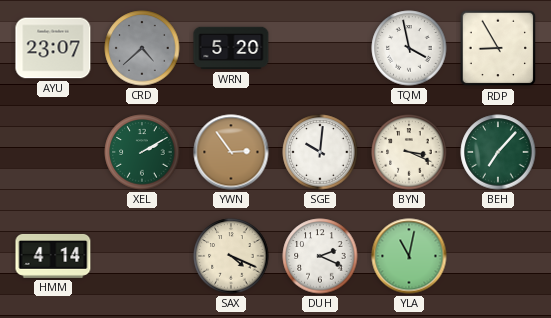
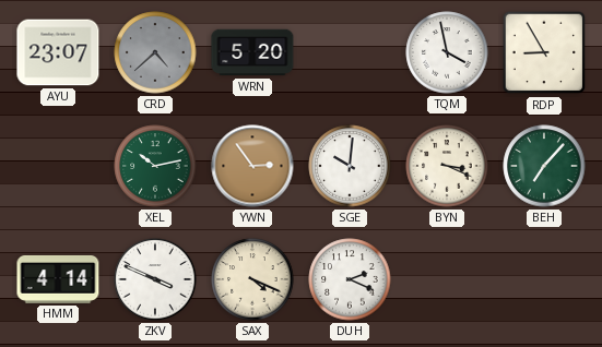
XEL: 2:10 -> 10:13 (155, 166)
ZKV: none -> 3:49 (155, 279)
YLA: 11:02 -> none (409, 256)
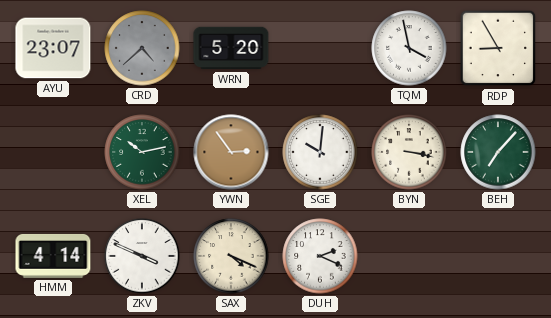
BYN: 3:19 -> 3:17 (409, 152)
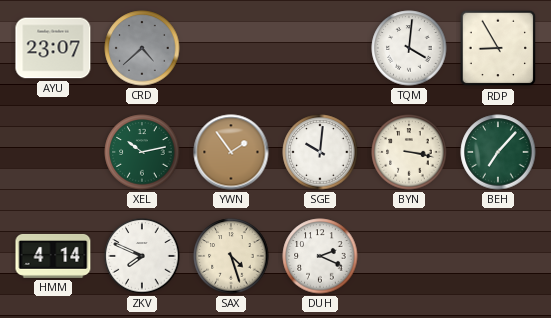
WRN: 5:20 -> none (231, 48)
TQM: 3:58 -> 4:01 (409, 48)
YWN: 2:54 -> 1:54 (231, 152)
ZKV: 3:49 -> 7:49 (142, 256)
SAX: 4:19 -> 4:27 (231, 256)
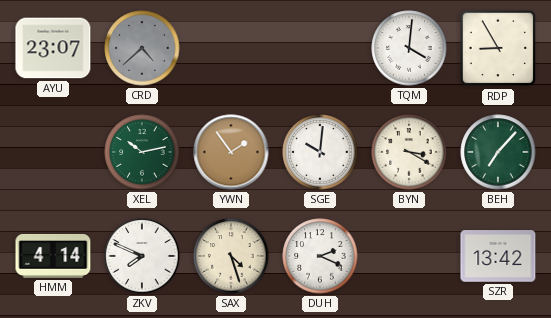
BYN: 3:17 -> 3:20 (409, 152)
SZR: none -> 13:42 (498, 256)
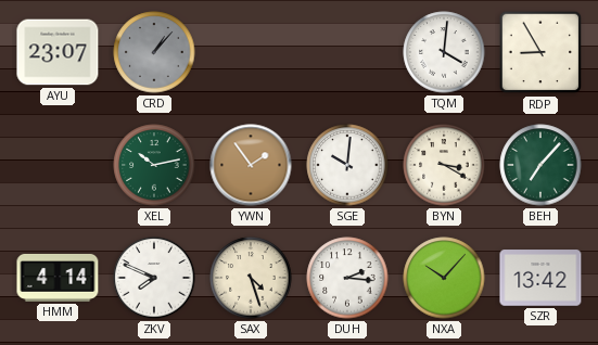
CRD: 4:38 -> 1:07 (154, 52)
DUH: 2:19 -> 2:16 (347, 278)
NXA: none -> 10:07 (444, 278)
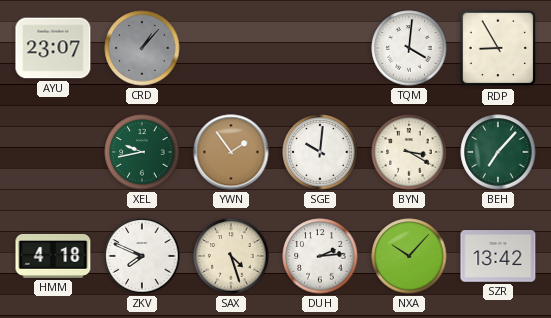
XEL: 10:13 -> 9:43 (142, 152)
HMM: 4:14 -> 4:18 (53, 256)
DUH: 2:16 -> 2:14 (320, 256)
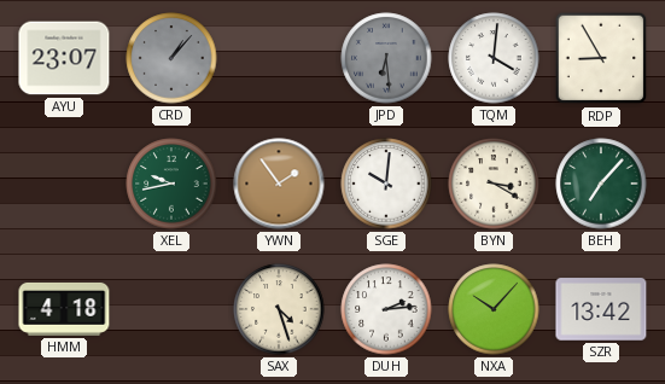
JPD: none -> 6:29 (386, 58)
ZKV: 7:49 -> none (142, 256)
